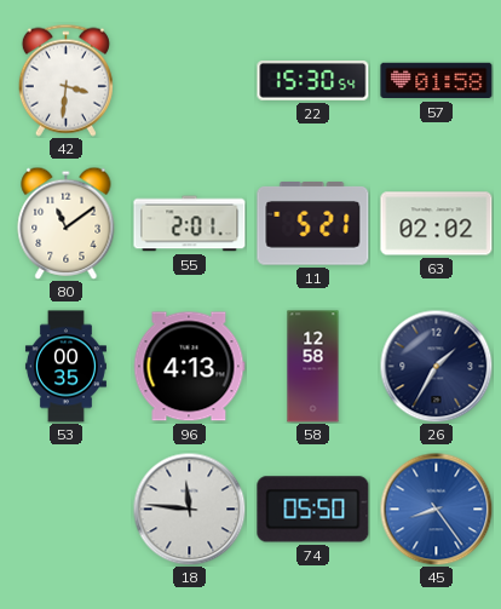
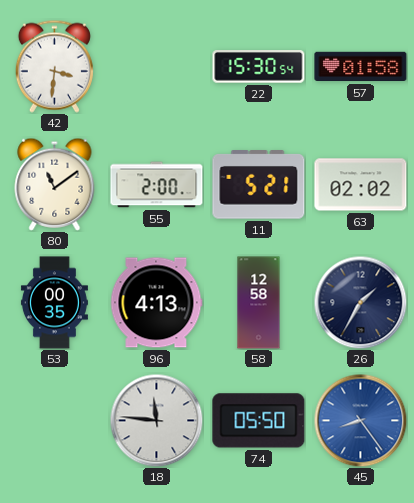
55: 2:01 -> 2:00 (157, 185)
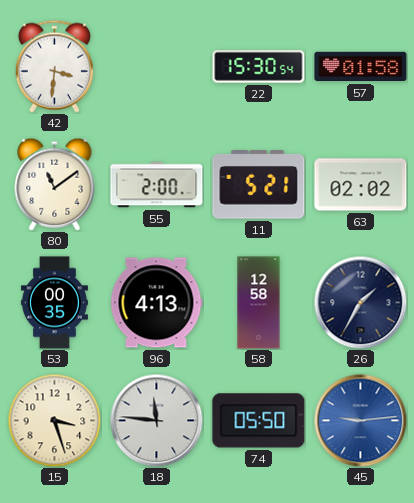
15: none -> 3:27 (54, 420)
45: 8:24 -> 9:14 (360, 420)
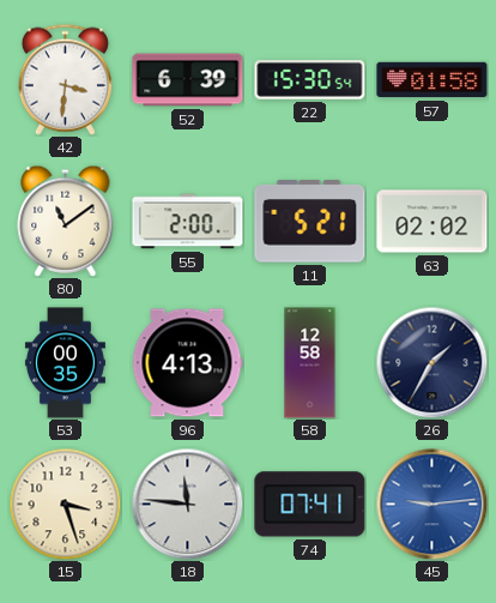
52: none -> 6:39 (188, 80)
74: 05:50 -> 07:41 (310, 505)
